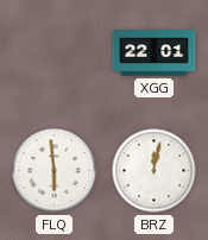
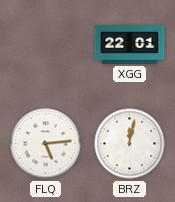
FLQ: 5:59 -> 5:14 (46, 144)
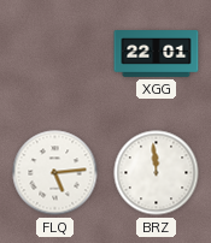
BRZ: 12:02 -> 11:59 (157, 173)
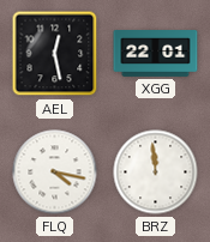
AEL: none -> 12:28 (55, 54)
FLQ: 5:14 -> 4:17 (55, 173)
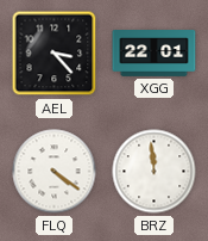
AEL: 12:28 -> 3:23 (55, 54)
FLQ: 4:17 -> 4:21 (55, 172)
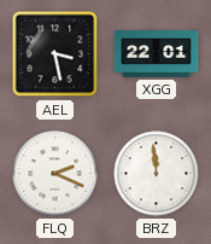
AEL: 3:23 -> 3:28 (55, 54)
FLQ: 4:21 -> 2:19 (55, 174)
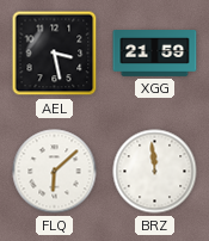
XGG: 22:01 -> 21:59 (155, 54)
FLQ: 2:19 -> 6:08 (55, 172)
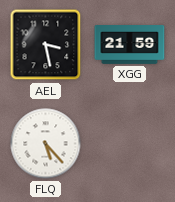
FLQ: 6:08 -> 5:23 (46, 144)
BRZ: 11:59 -> none (155, 172)
